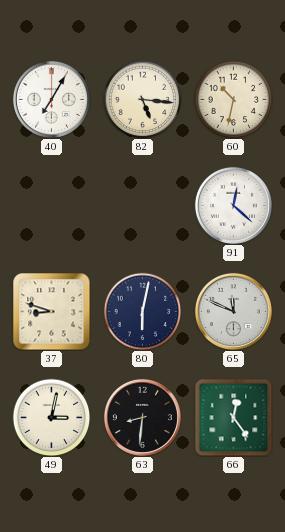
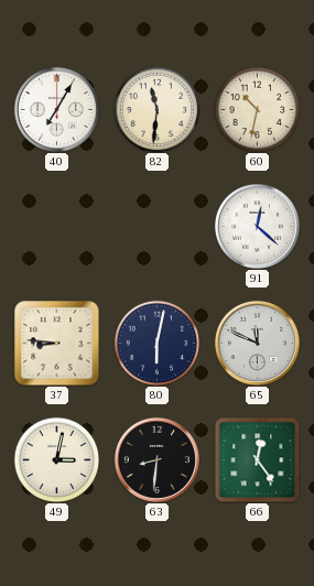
82: 5:16 -> 11:31 (156, 109)
37: 8:48 -> 8:46 (56, 343)
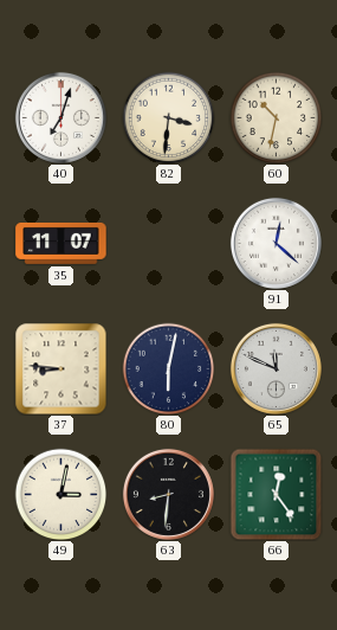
40: 7:05 -> 7:03 (60, 117)
82: 11:31 -> 3:31 (168, 117)
35: none -> 11:07 (61, 243)
